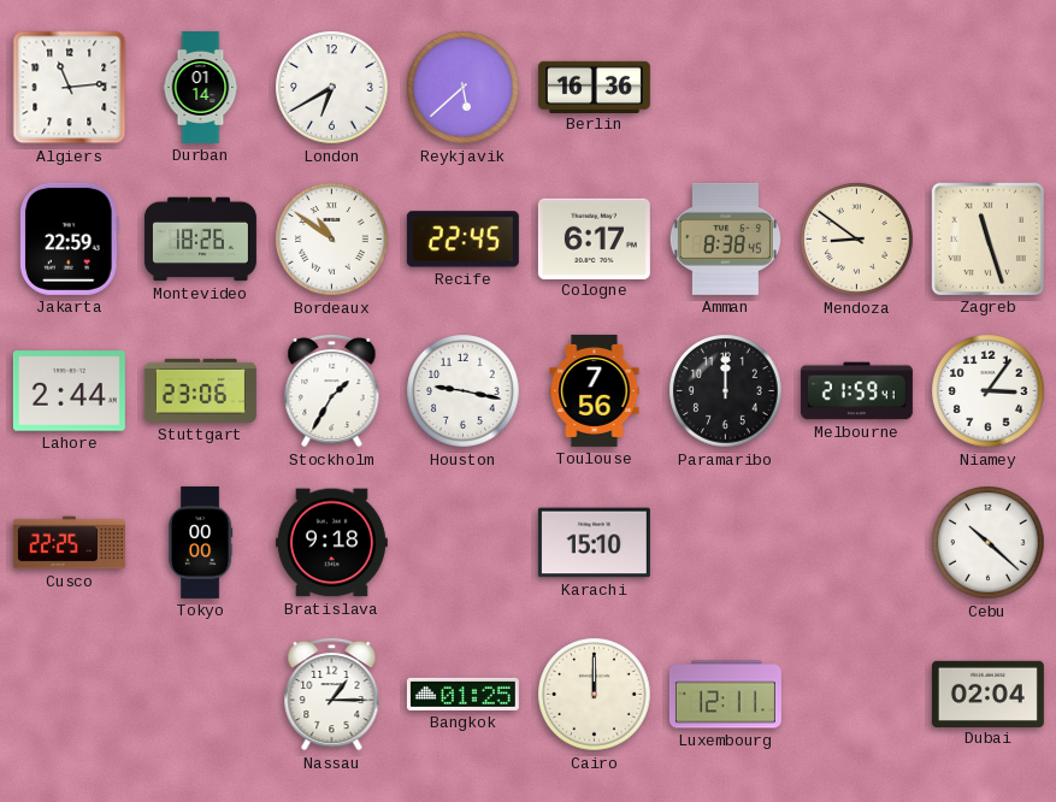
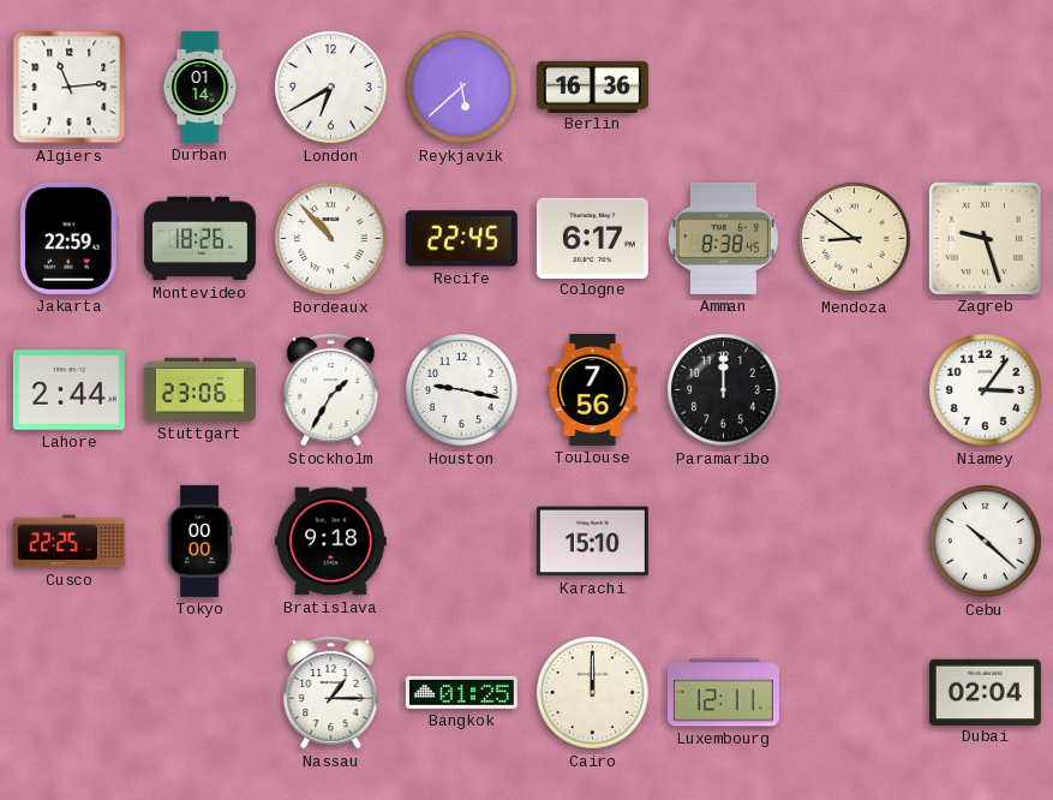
Bordeaux: 10:51 -> 10:53 (331, 239)
Zagreb: 11:27 -> 9:27 (985, 238)
Melbourne: 21:59 -> none (856, 391)
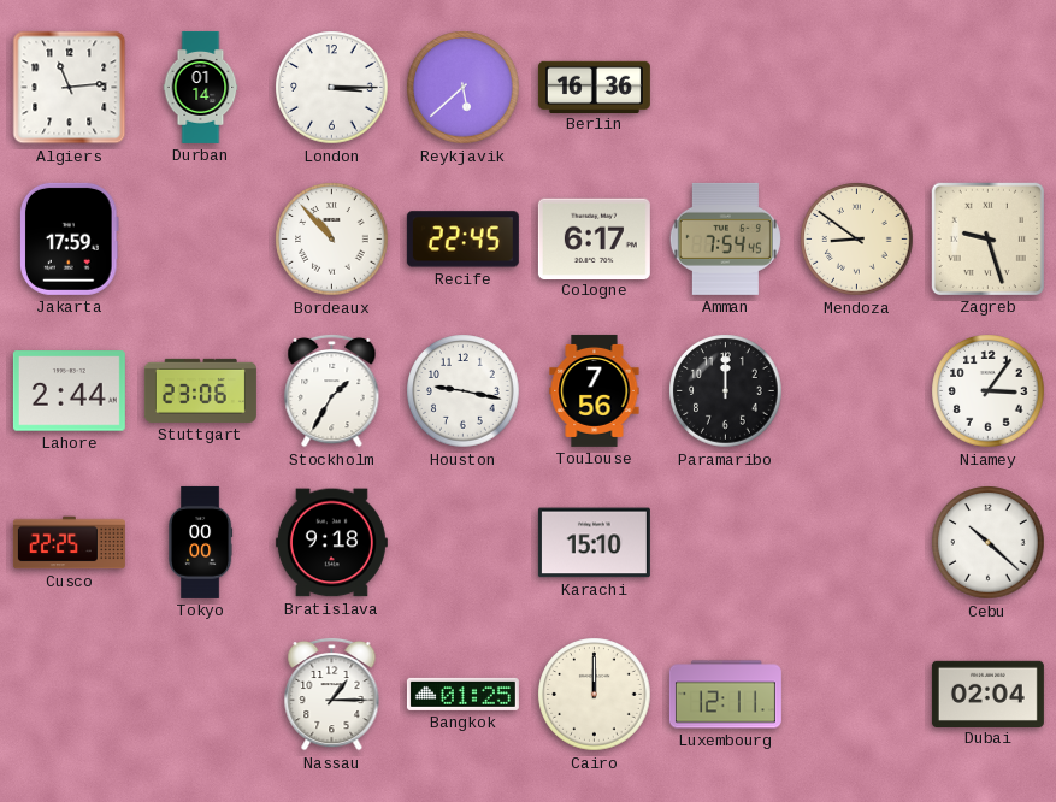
London: 6:40 -> 3:15 (332, 88)
Jakarta: 22:59 -> 17:59 (70, 238)
Montevideo: 18:26 -> none (199, 239)
Amman: 8:38 -> 7:54 (725, 238)
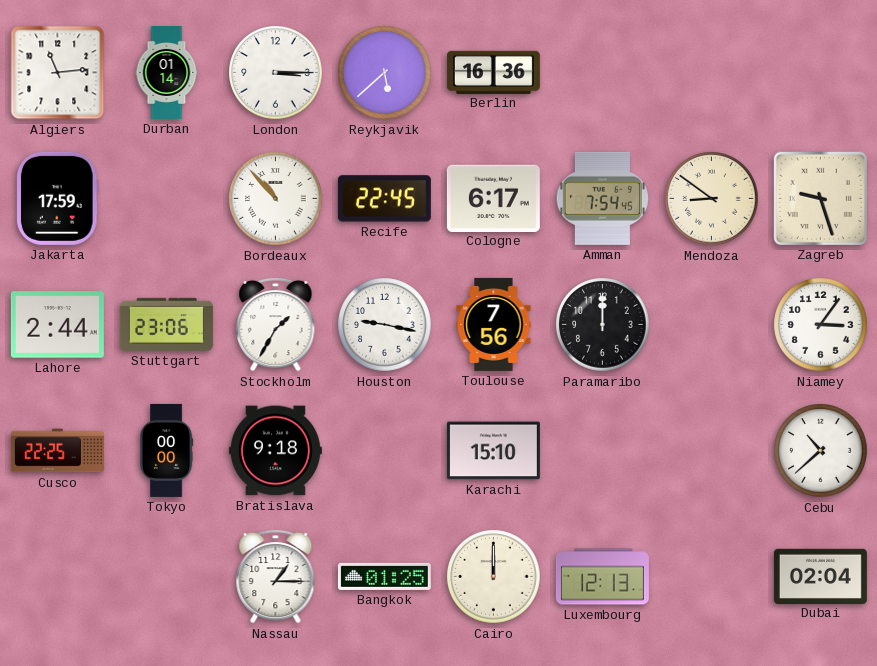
Cebu: 10:22 -> 10:38 (821, 451)
Luxembourg: 12:11 -> 12:13 (602, 577)
